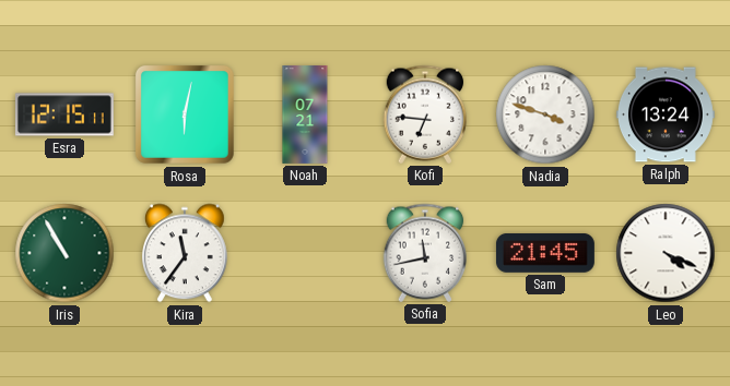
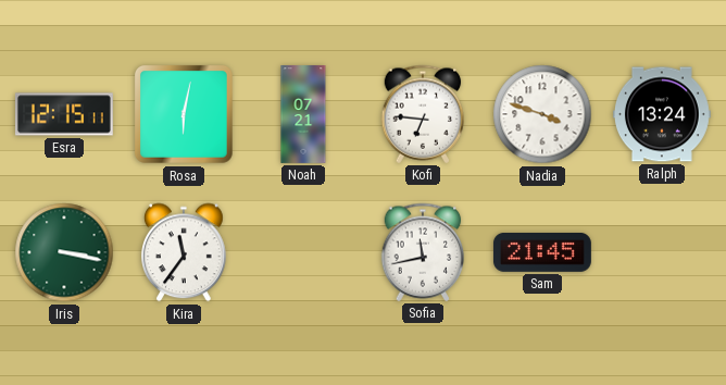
Iris: 10:55 -> 3:17 (64, 252)
Leo: 4:19 -> none (666, 253)
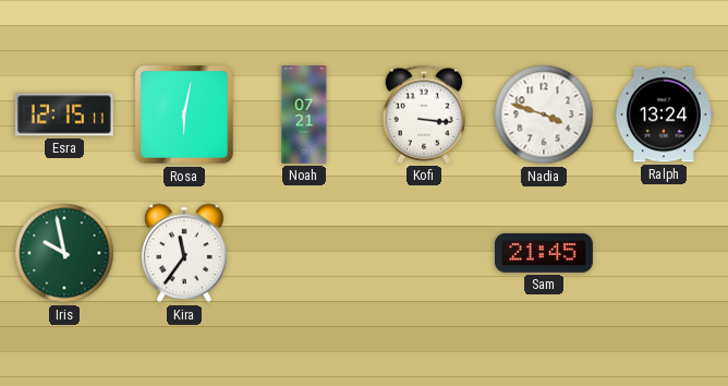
Kofi: 6:46 -> 3:16 (424, 114)
Iris: 3:17 -> 9:58 (64, 253)
Sofia: 11:43 -> none (423, 252)
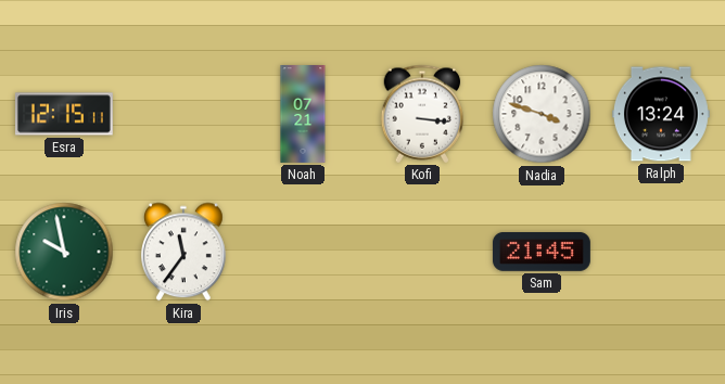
Rosa: 6:02 -> none (185, 114)
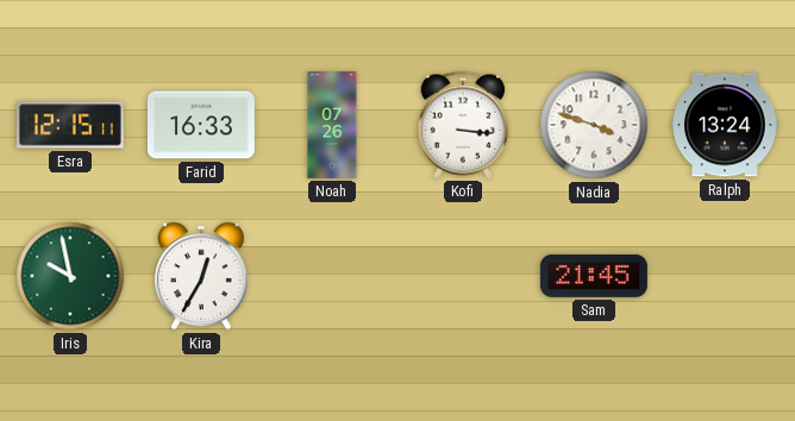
Farid: none -> 16:33 (201, 125)
Noah: 07:21 -> 07:26 (332, 126)
Kira: 11:36 -> 12:35 (202, 276)
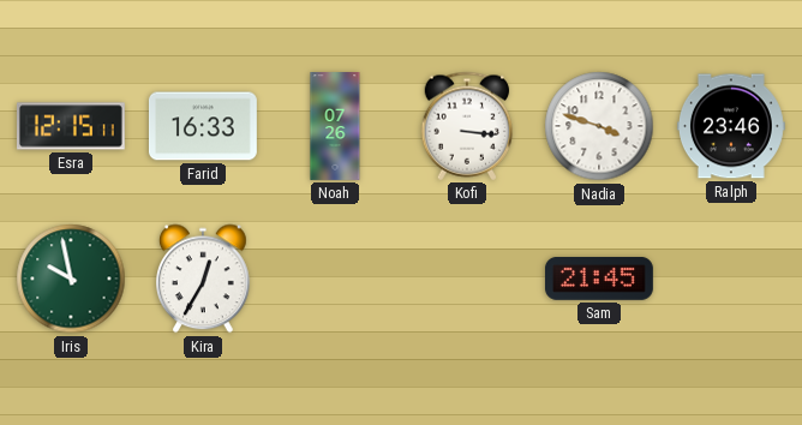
Ralph: 13:24 -> 23:46 (731, 126)
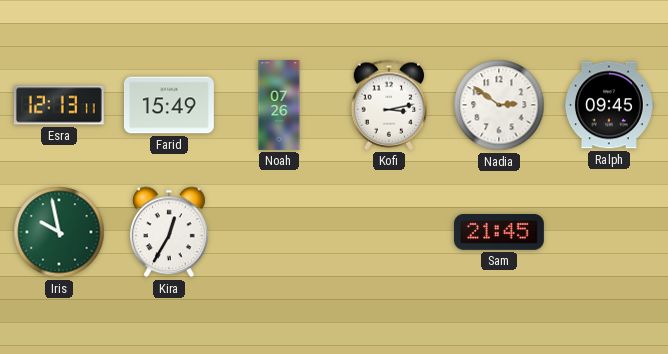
Esra: 12:15 -> 12:13 (59, 105)
Farid: 16:33 -> 15:49 (169, 105)
Kofi: 3:16 -> 3:13 (389, 105)
Nadia: 3:48 -> 2:51 (499, 105)
Ralph: 23:46 -> 09:45 (609, 105)
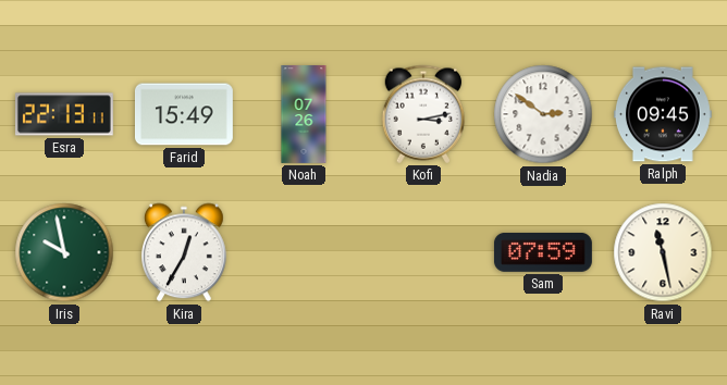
Esra: 12:13 -> 22:13 (64, 114)
Sam: 21:45 -> 07:59 (543, 253)
Ravi: none -> 11:28 (663, 252)
